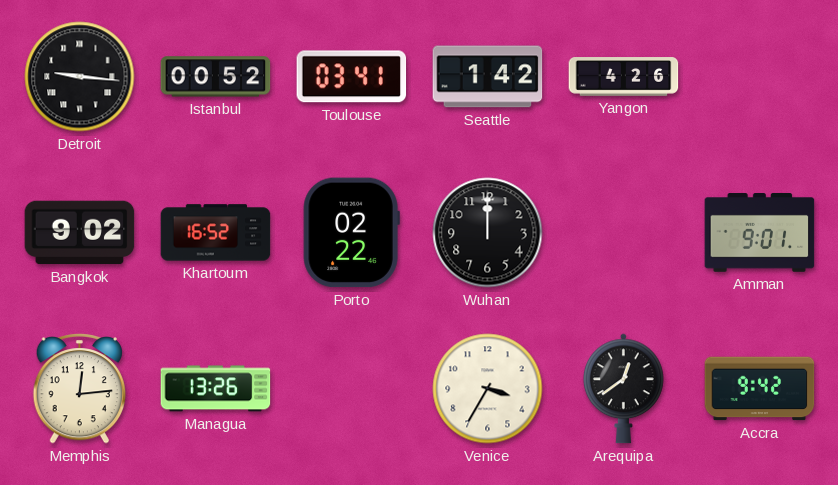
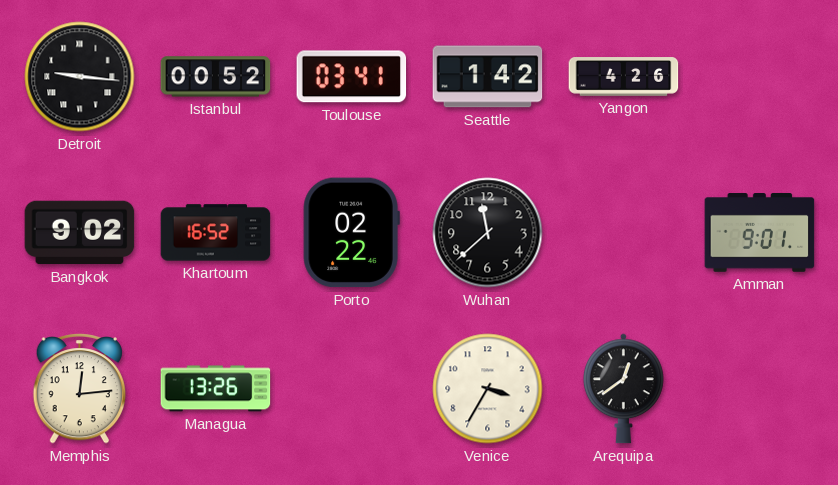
Wuhan: 12:00 -> 11:38 (488, 233)
Accra: 9:42 -> none (760, 389)
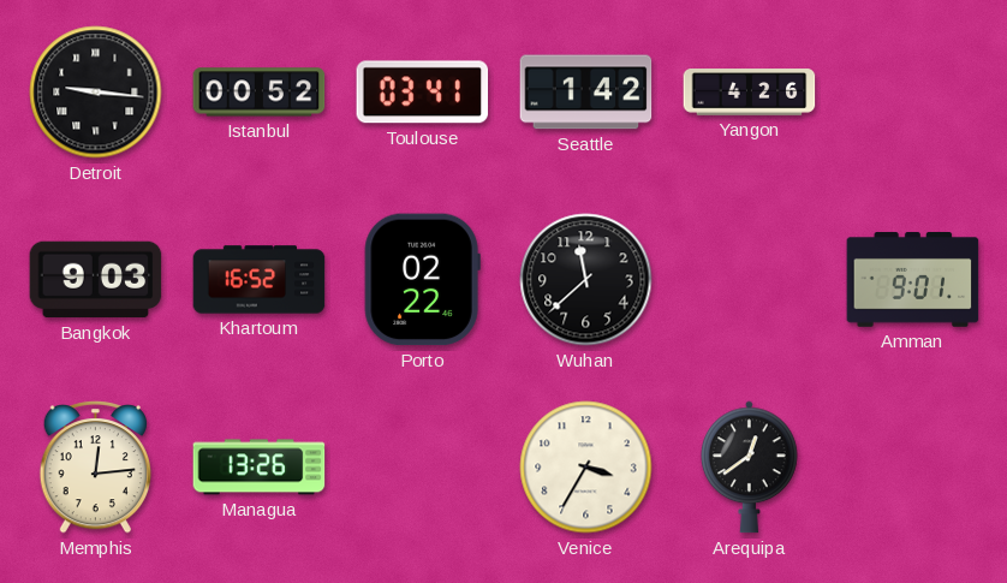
Bangkok: 9:02 -> 9:03 (96, 280)
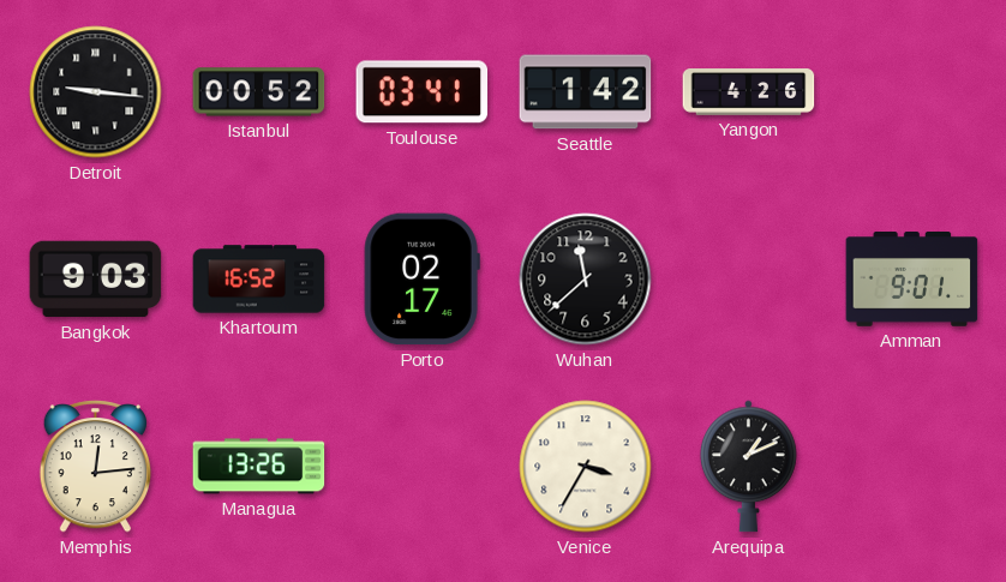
Porto: 02:22 -> 02:17 (421, 280)
Arequipa: 12:39 -> 1:11 (749, 467)
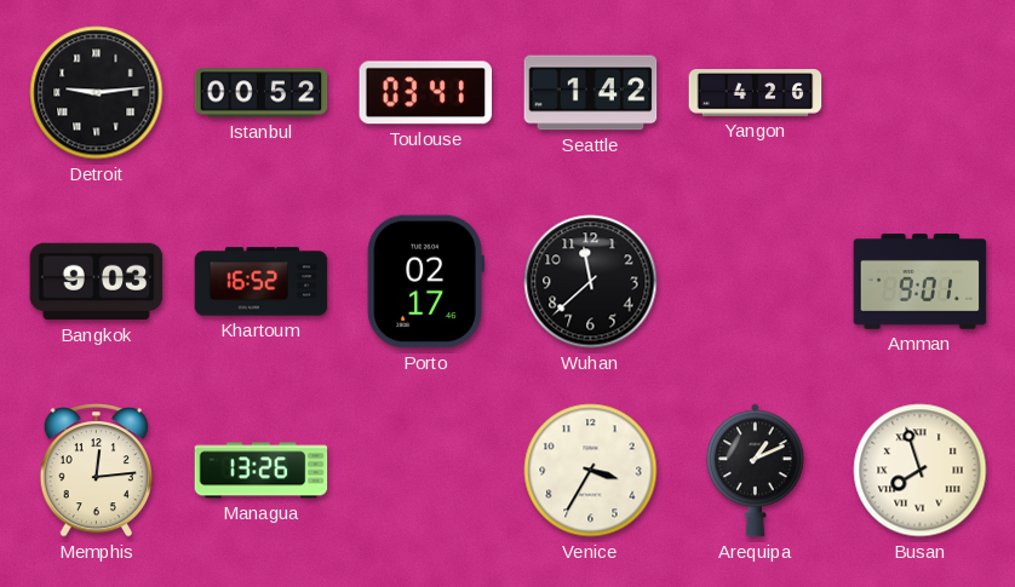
Detroit: 9:16 -> 9:14 (97, 93)
Busan: none -> 7:57 (921, 471)
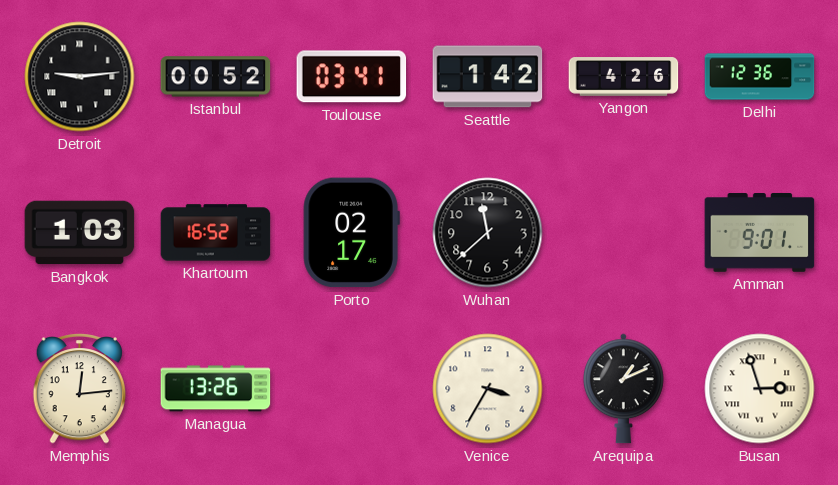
Delhi: none -> 12:36 (760, 77)
Bangkok: 9:03 -> 1:03 (80, 233)
Busan: 7:57 -> 2:57 (760, 389)
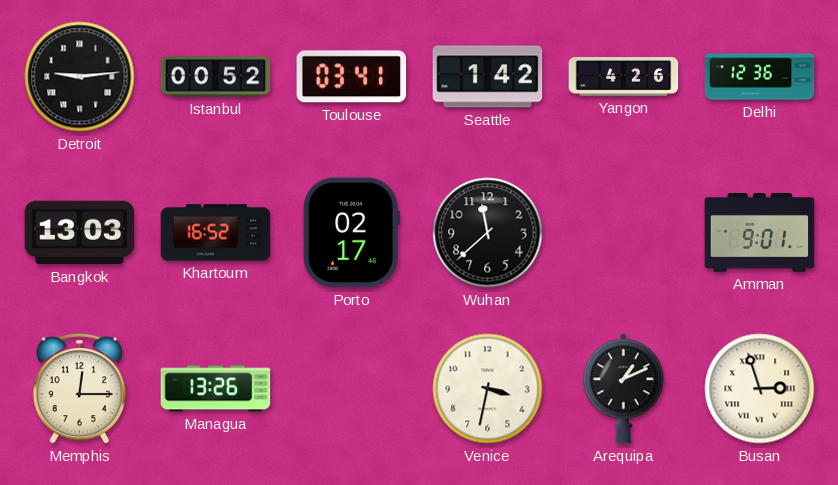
Bangkok: 1:03 -> 13:03 (80, 233)
Memphis: 12:14 -> 12:15 (79, 389)
Venice: 3:35 -> 3:32 (488, 389)
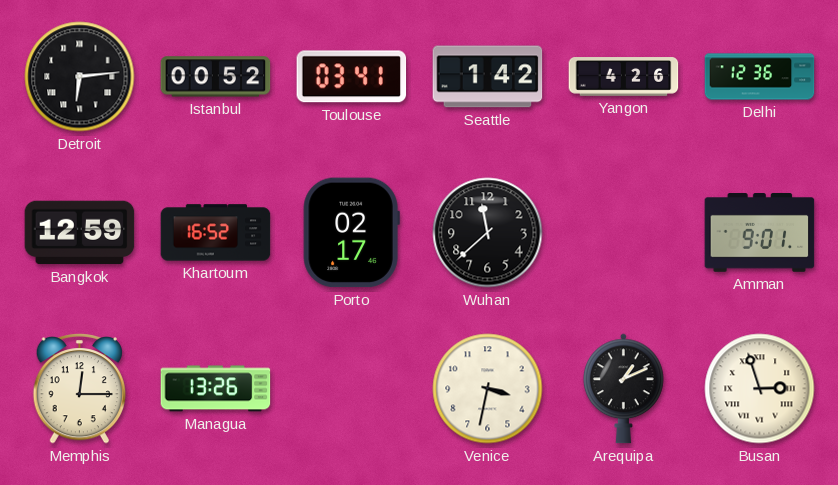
Detroit: 9:14 -> 6:14 (80, 77)
Bangkok: 13:03 -> 12:59 (80, 233)
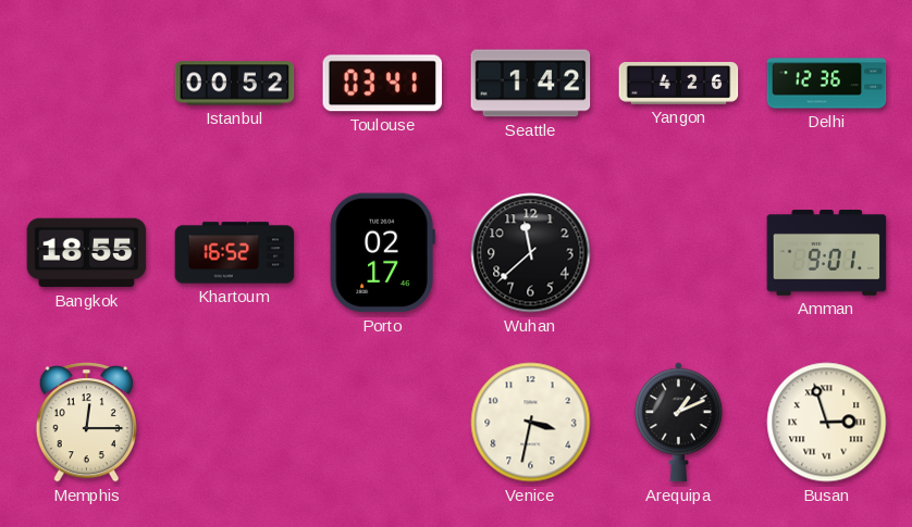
Detroit: 6:14 -> none (80, 77)
Bangkok: 12:59 -> 18:55 (87, 253)
Managua: 13:26 -> none (216, 389)
